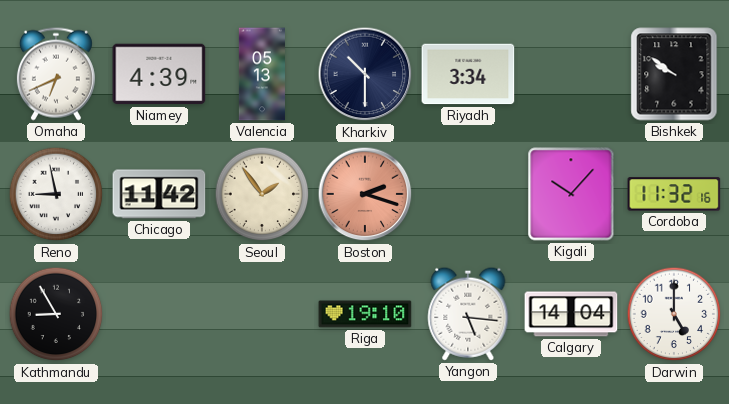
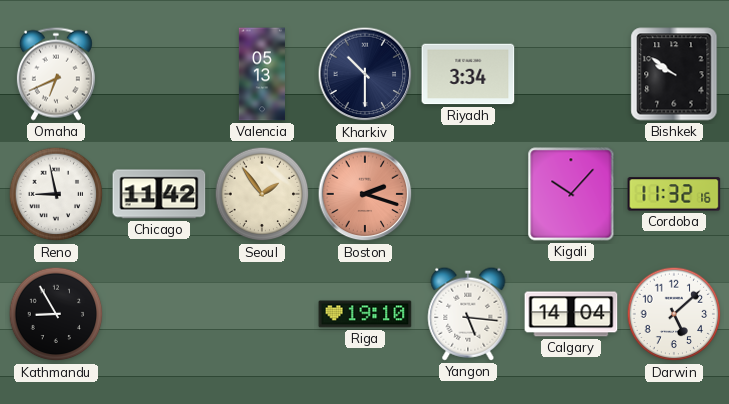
Niamey: 4:39 -> none (159, 74)
Darwin: 5:00 -> 5:08 (674, 314)
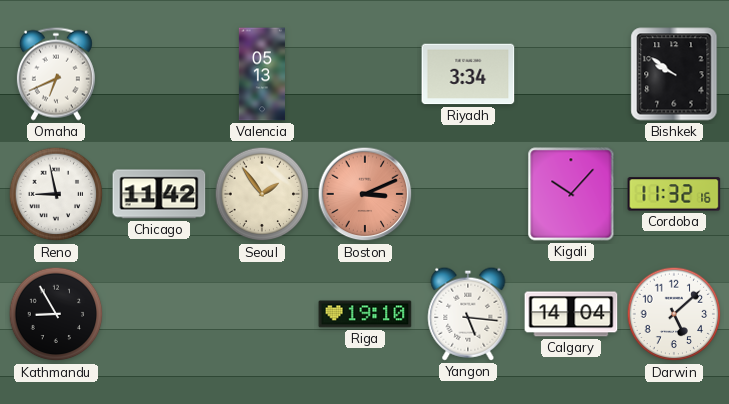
Kharkiv: 10:30 -> none (365, 74)
Boston: 2:18 -> 3:11 (365, 194)
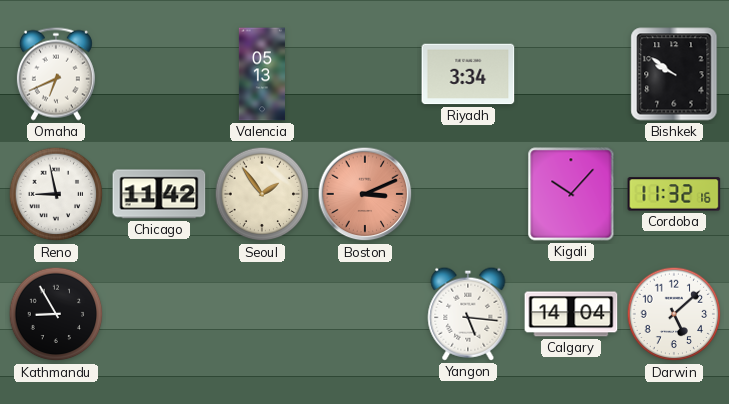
Riga: 19:10 -> none (365, 314)
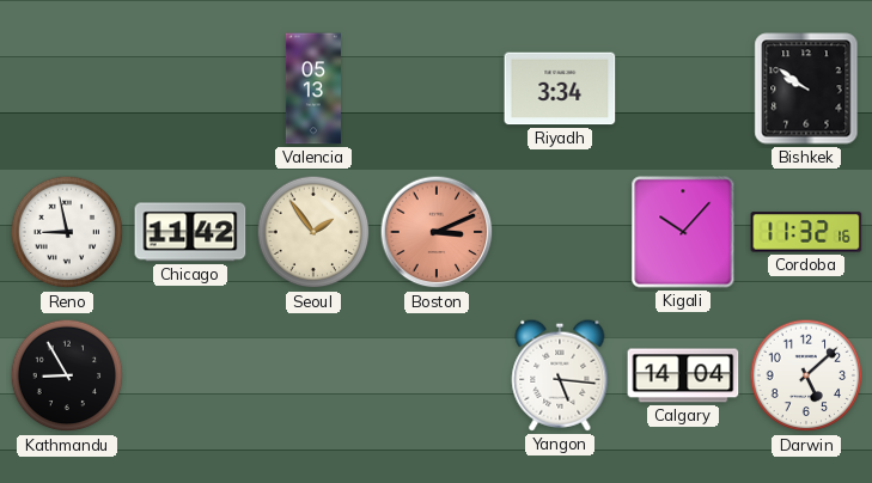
Omaha: 6:41 -> none (56, 74)
